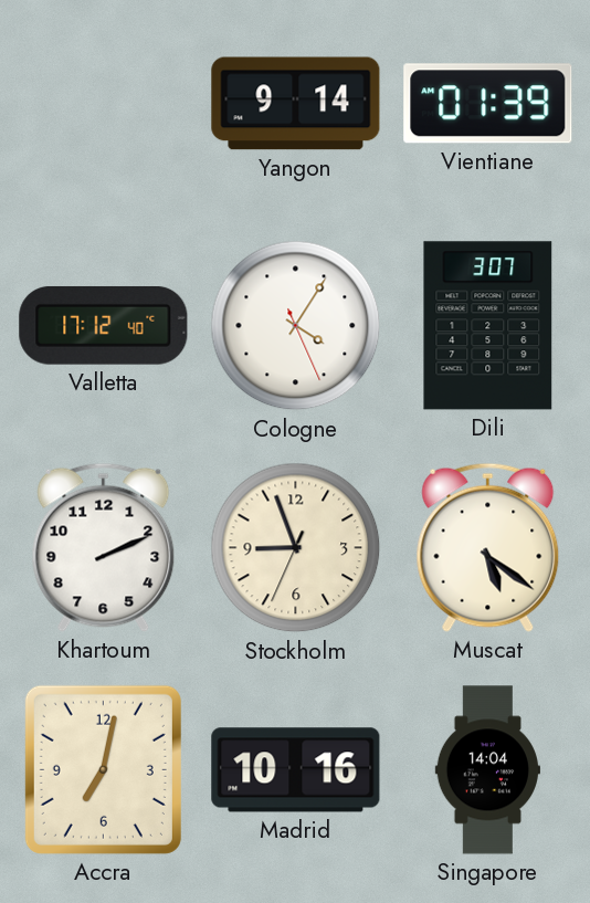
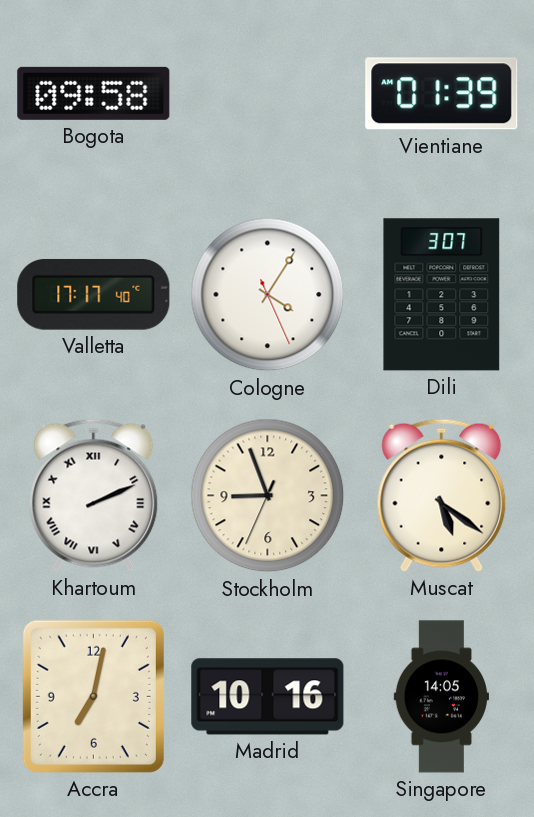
Bogota: none -> 09:58 (94, 93)
Yangon: 9:14 -> none (296, 104)
Valletta: 17:12 -> 17:17 (94, 295)
Khartoum numerals: Arabic -> Roman (94, 495)
Singapore: 14:04 -> 14:05 (441, 697)
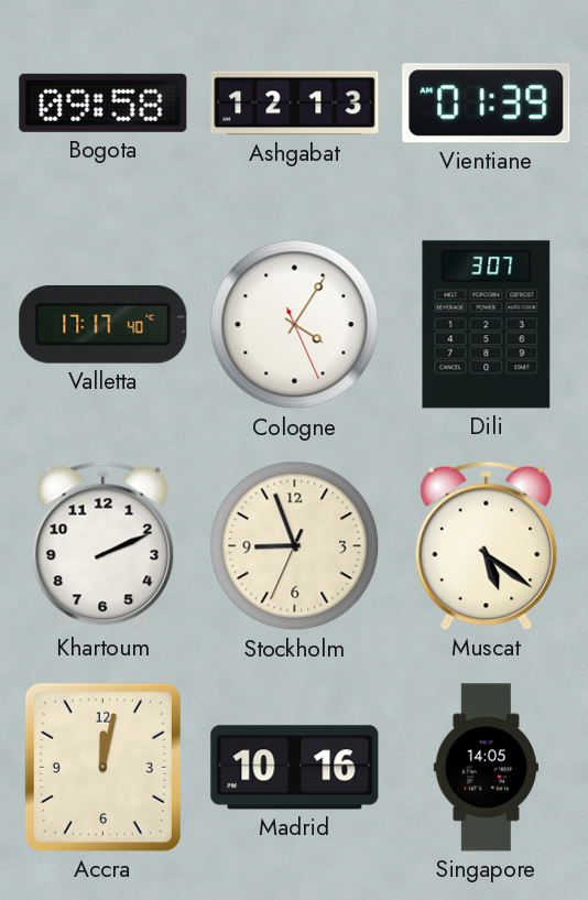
Ashgabat: none -> 12:13 (295, 104)
Khartoum numerals: Roman -> Arabic (104, 545)
Accra: 7:02 -> 12:02 (102, 767)
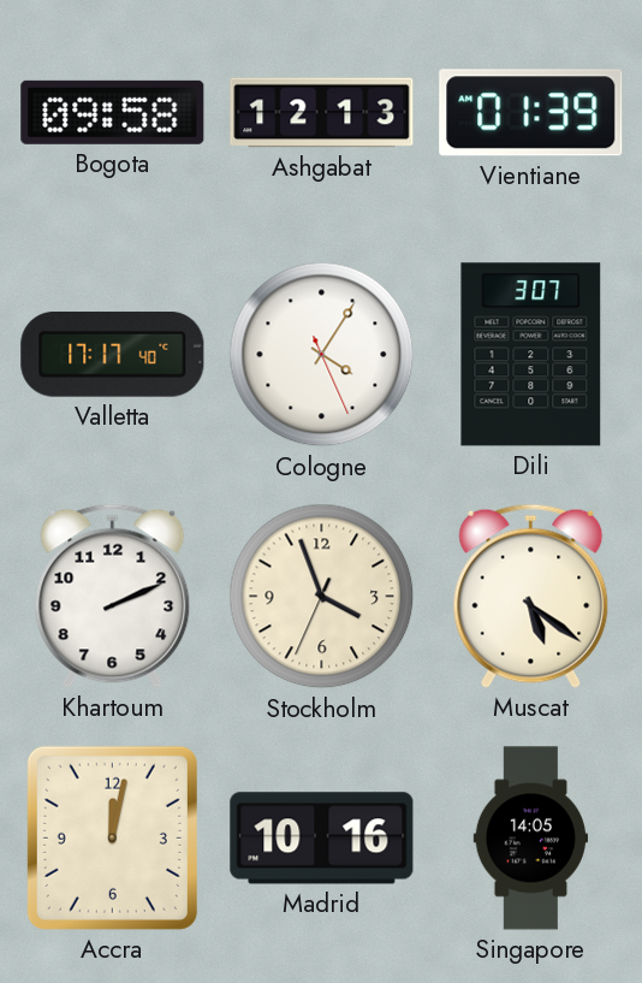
Stockholm: 8:56 -> 3:56 (322, 597)
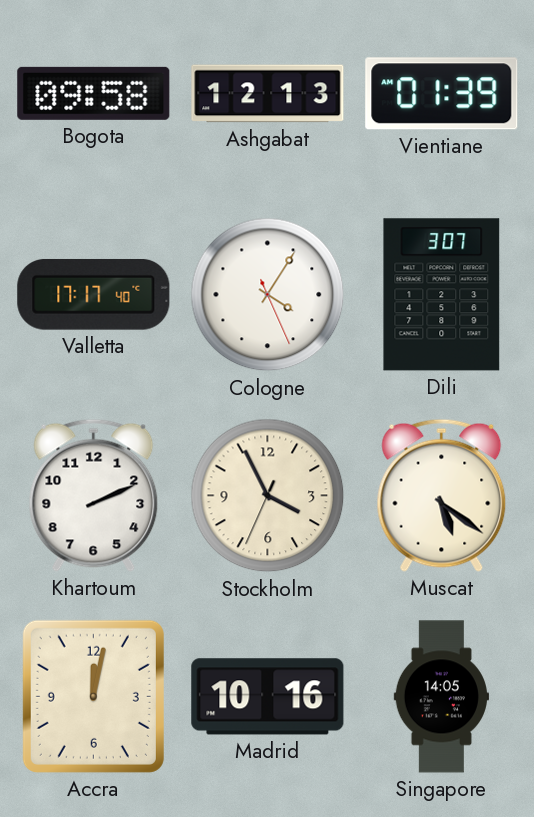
Stockholm: 3:56 -> 3:55 (268, 496)
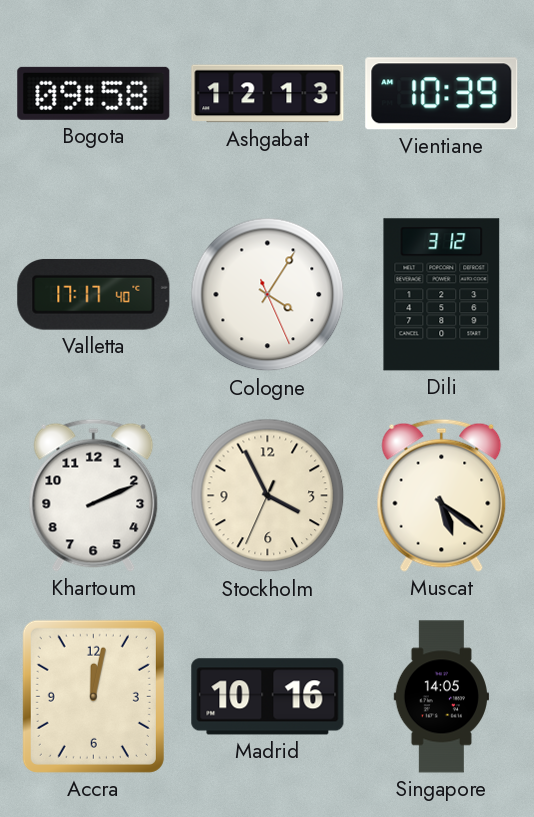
Vientiane: 01:39 -> 10:39 (442, 94)
Dili: 3:07 -> 3:12 (442, 295)
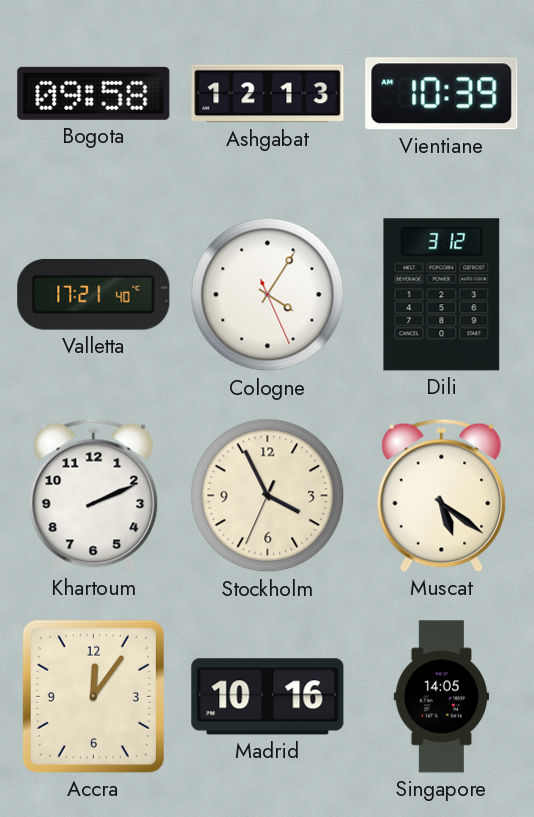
Valletta: 17:17 -> 17:21 (94, 295)
Accra: 12:02 -> 12:06 (93, 696)
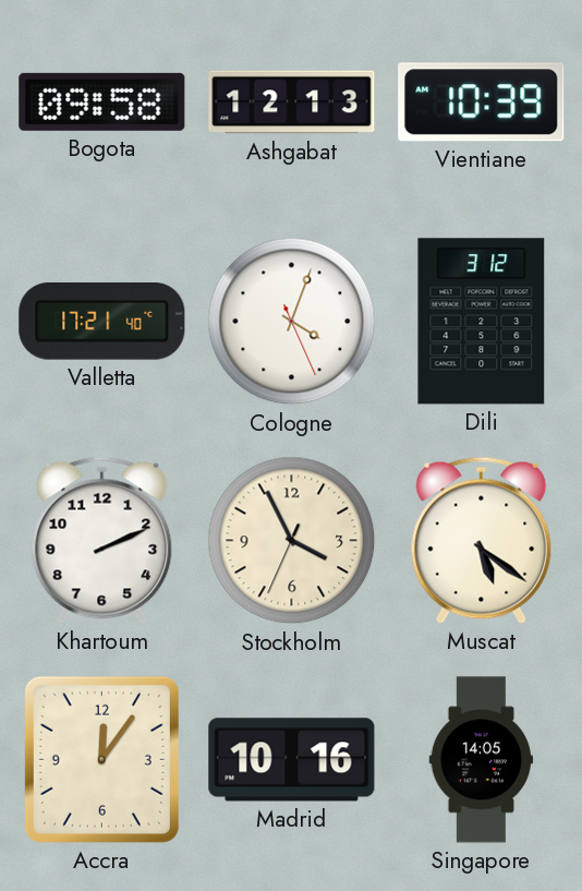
Cologne: 4:05 -> 4:03 (292, 322)
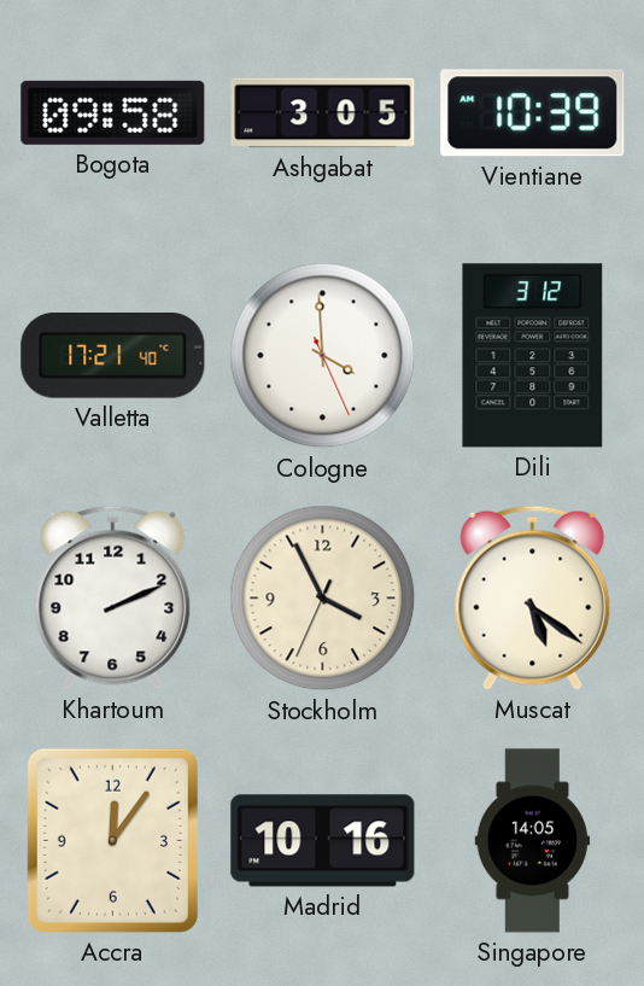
Ashgabat: 12:13 -> 3:05 (323, 113)
Cologne: 4:03 -> 3:59 (323, 356)
